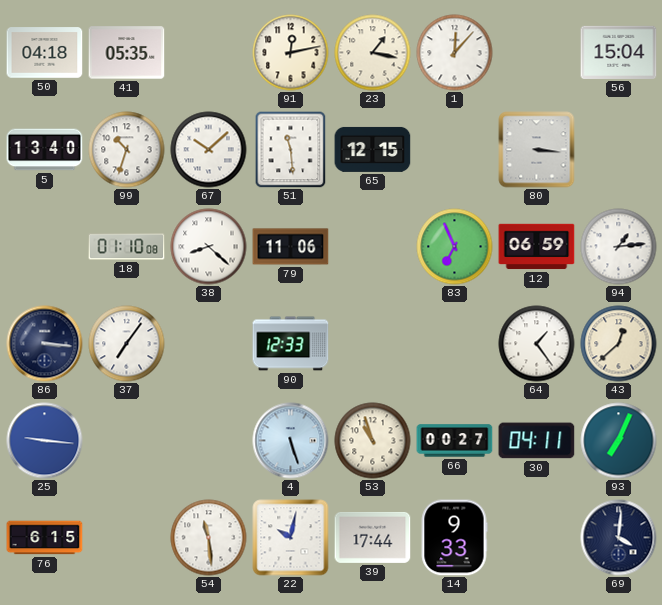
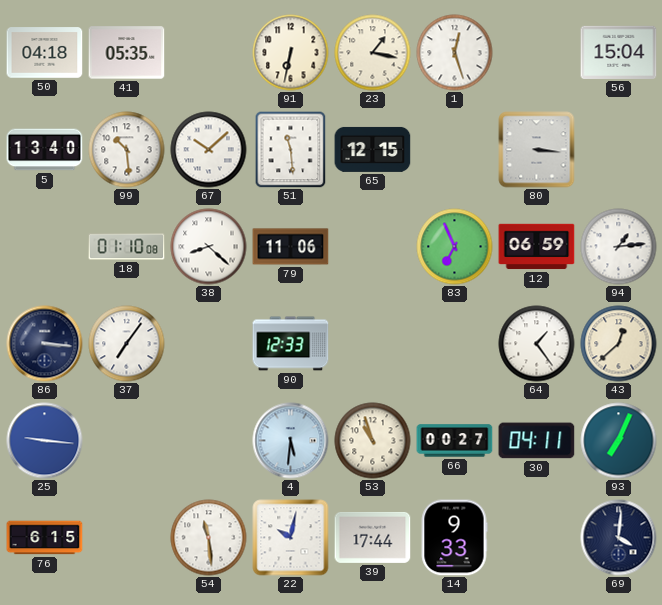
91: 12:13 -> 6:32 (291, 53)
1: 12:07 -> 12:27 (455, 53)
99: 10:33 -> 10:29 (127, 150)
4: 5:27 -> 5:31 (291, 441)
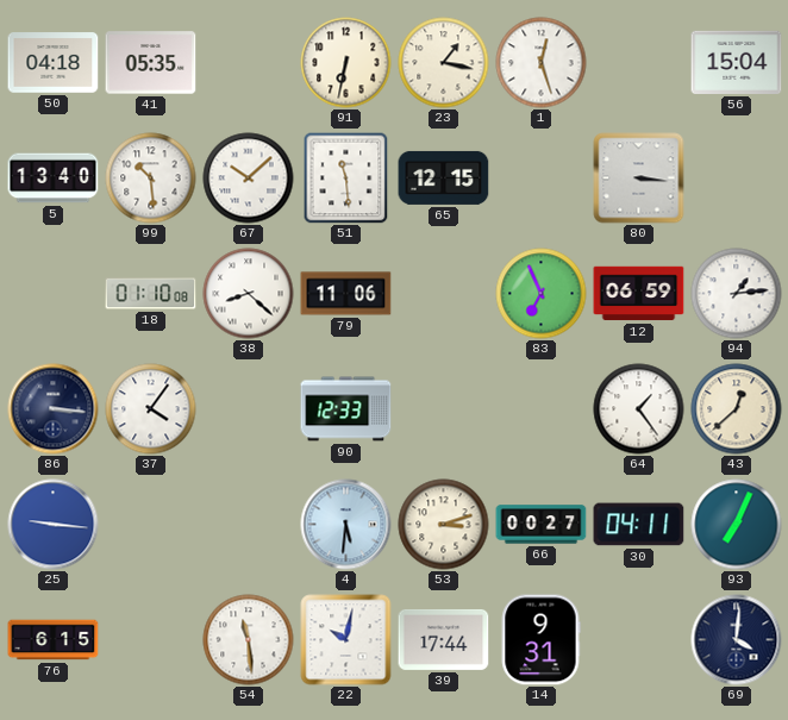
37: 7:06 -> 4:06 (151, 409)
53: 10:57 -> 3:12 (444, 525)
14: 9:33 -> 9:31 (540, 640)
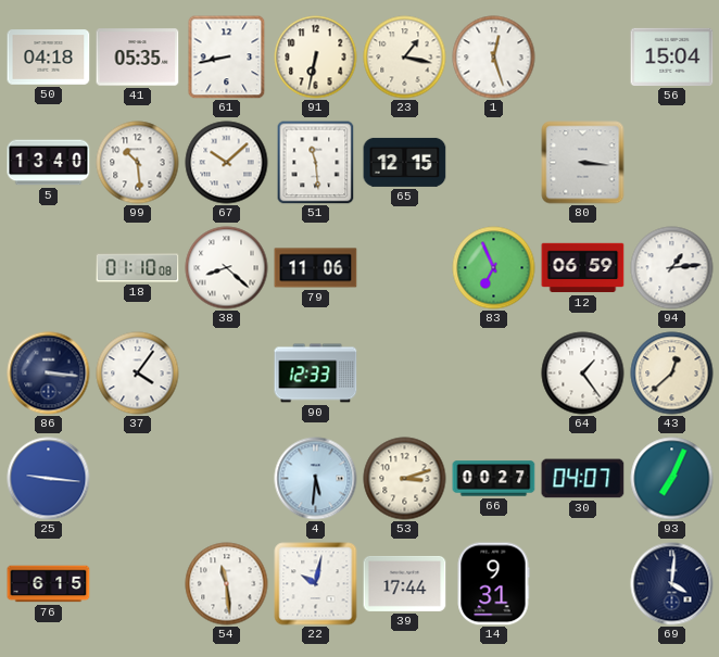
61: none -> 8:43 (227, 56)
30: 04:11 -> 04:07 (583, 479)
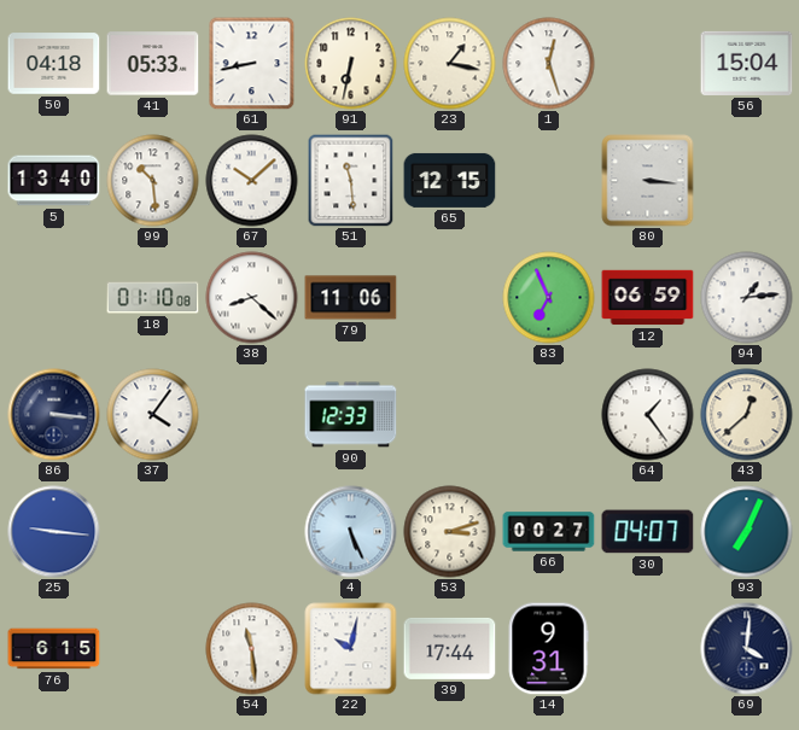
41: 05:35 -> 05:33 (153, 64)
4: 5:31 -> 5:26 (351, 532)
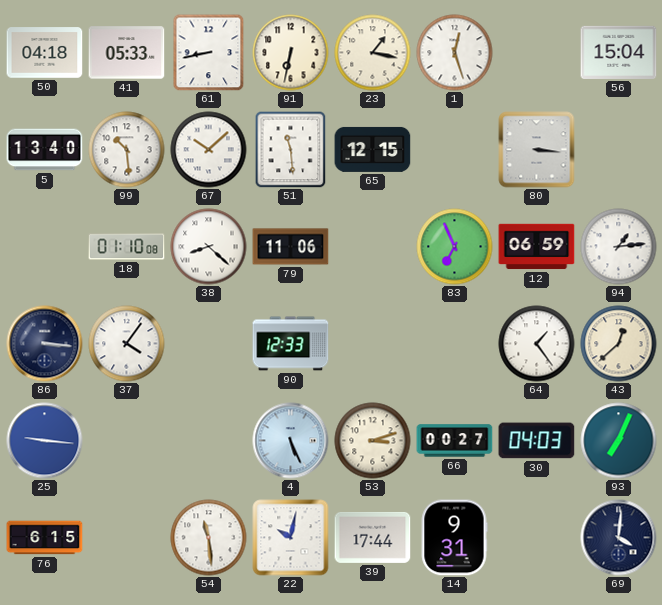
30: 04:07 -> 04:03 (537, 441)
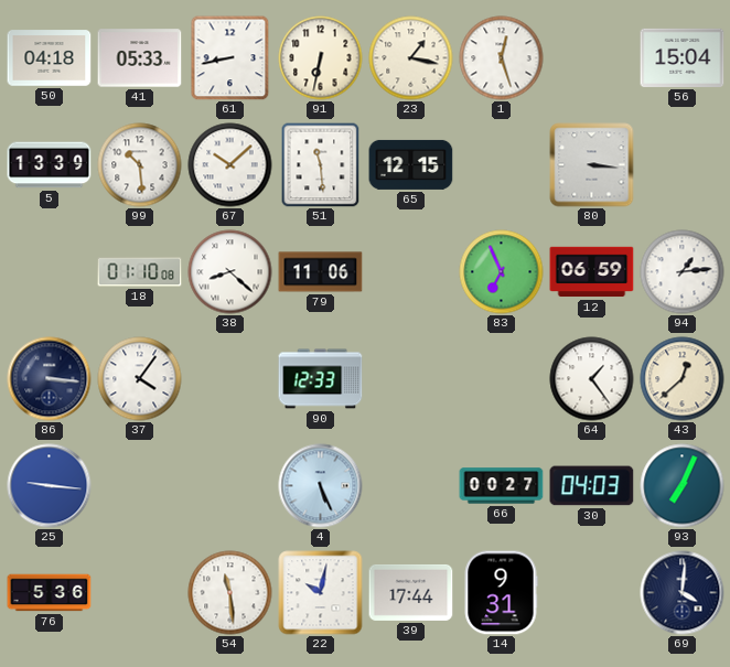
5: 13:40 -> 13:39 (50, 165)
53: 3:12 -> none (373, 441)
76: 6:15 -> 5:36 (50, 593)
